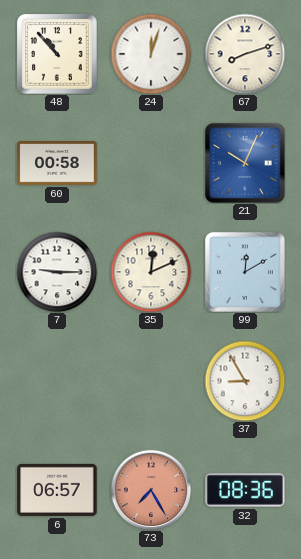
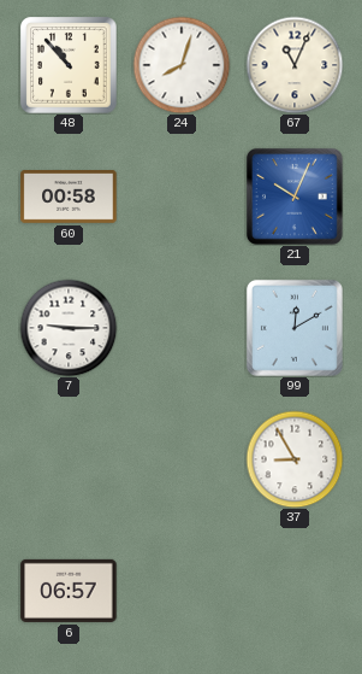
24: 12:03 -> 8:03 (182, 65)
67: 8:12 -> 11:04 (295, 65)
35: 12:11 -> none (151, 272)
73: 7:25 -> none (151, 490)
32: 08:36 -> none (245, 490)
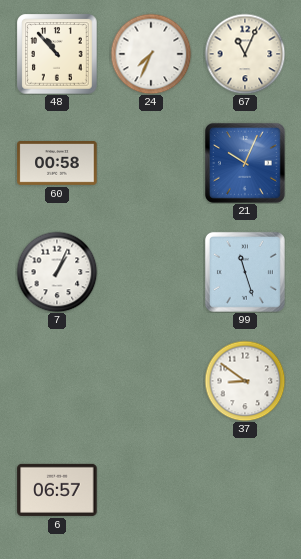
24: 8:03 -> 7:34 (151, 54)
7: 9:15 -> 1:04 (57, 272)
99: 12:10 -> 11:27 (245, 272)
37: 8:55 -> 8:51 (245, 381)
